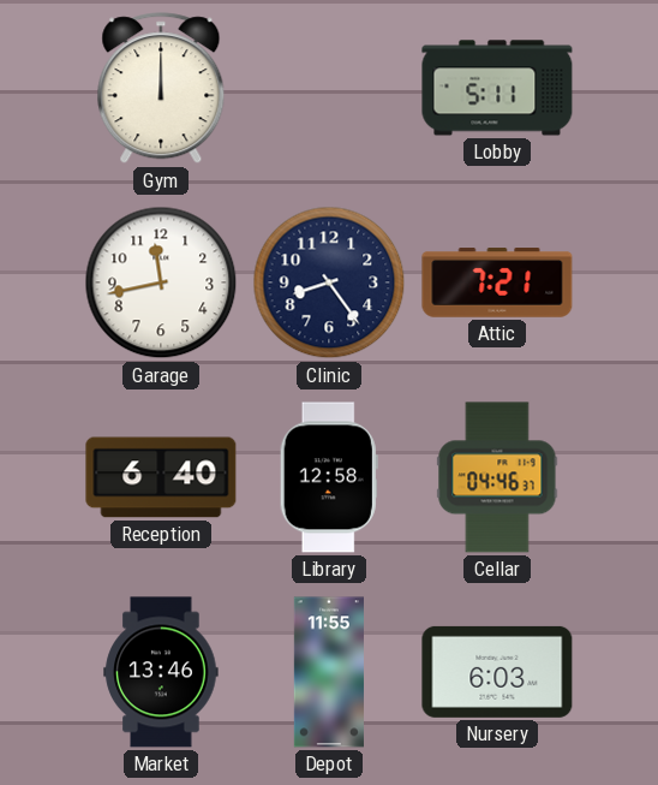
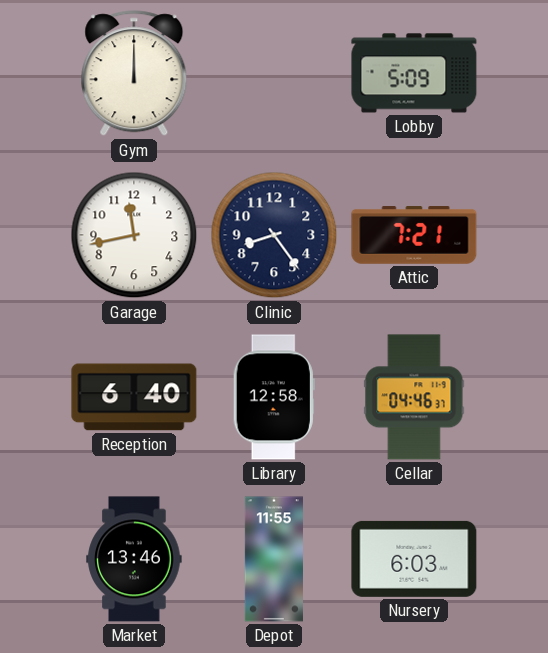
Lobby: 5:11 -> 5:09 (414, 73)
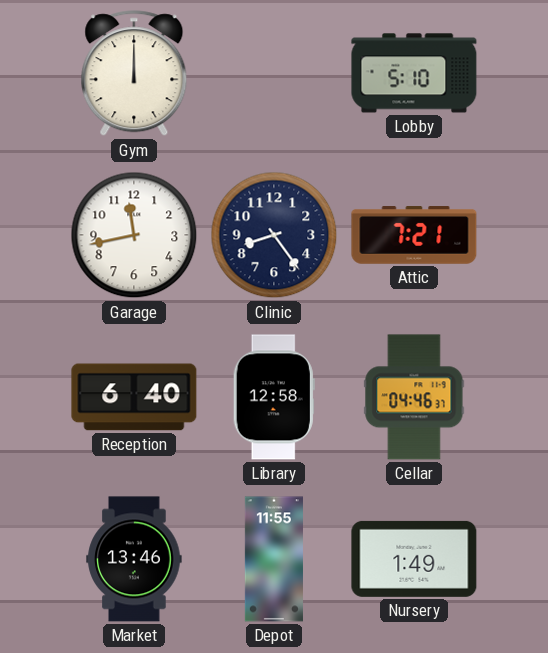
Lobby: 5:09 -> 5:10 (414, 73)
Nursery: 6:03 -> 1:49 (414, 559)
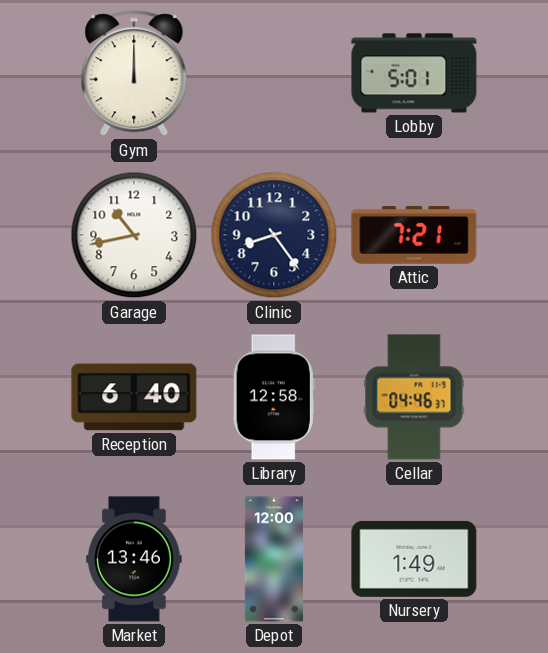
Lobby: 5:10 -> 5:01 (414, 73)
Garage: 11:43 -> 10:43 (134, 235)
Depot: 11:55 -> 12:00 (274, 559)
